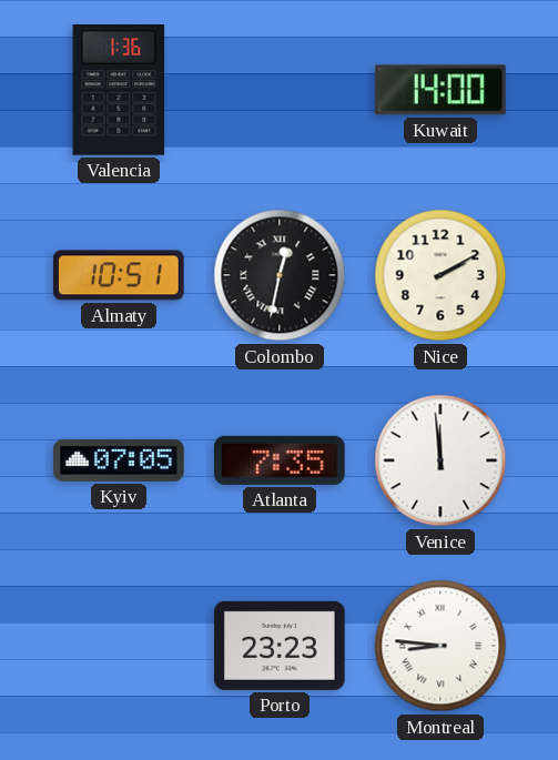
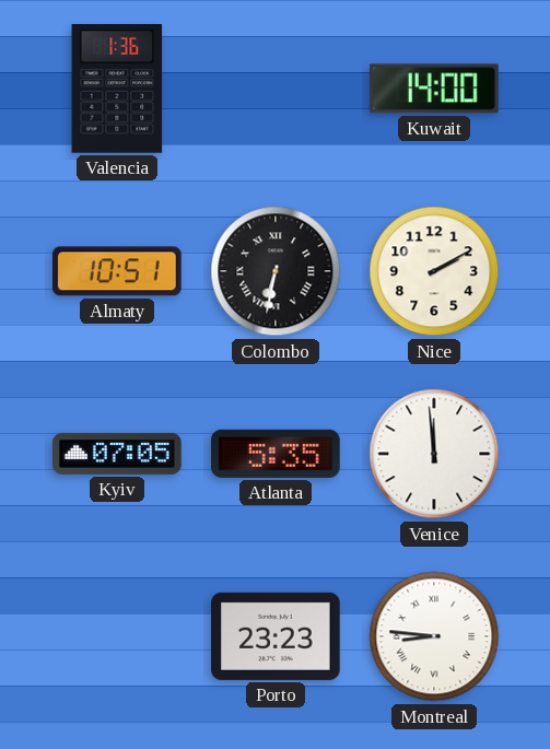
Colombo: 12:32 -> 6:32 (276, 271)
Atlanta: 7:35 -> 5:35 (276, 454)
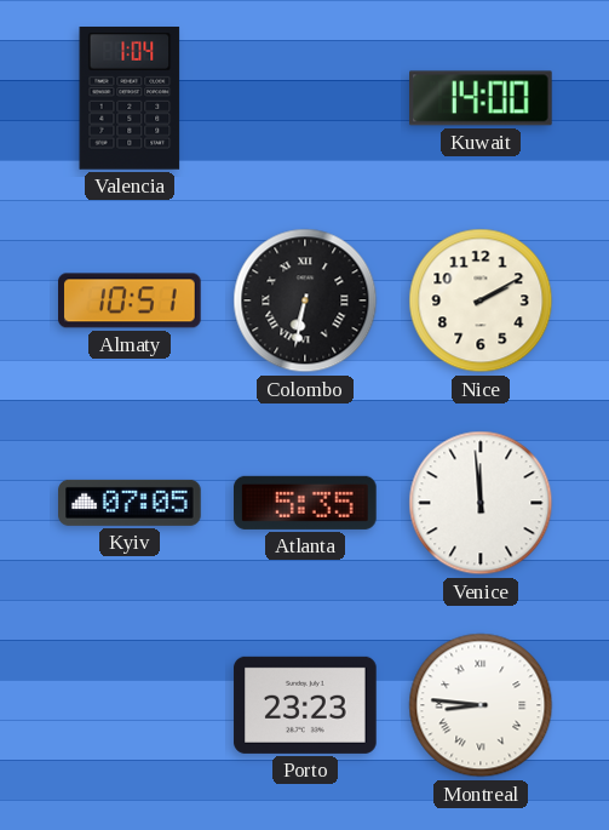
Valencia: 1:36 -> 1:04 (130, 99)
